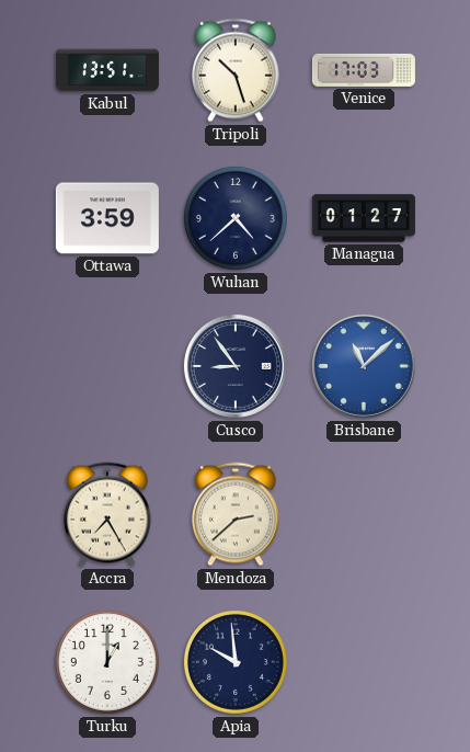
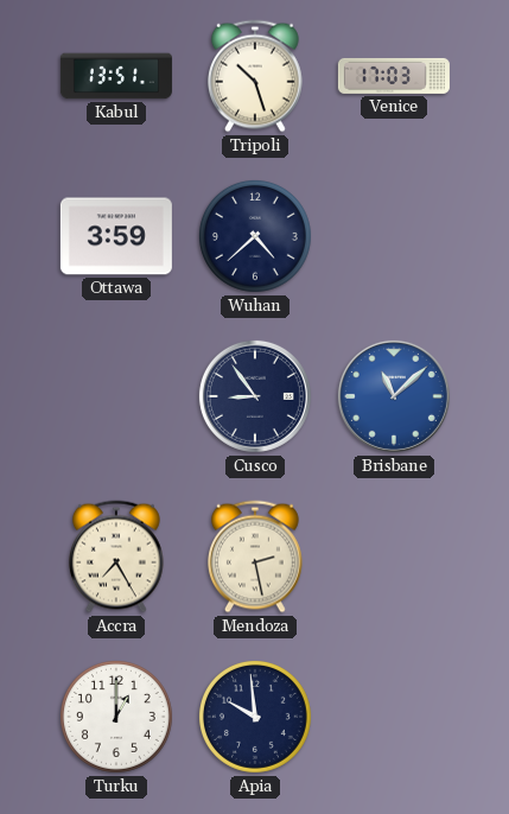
Managua: 01:27 -> none (364, 218)
Mendoza: 2:38 -> 2:28 (255, 557)
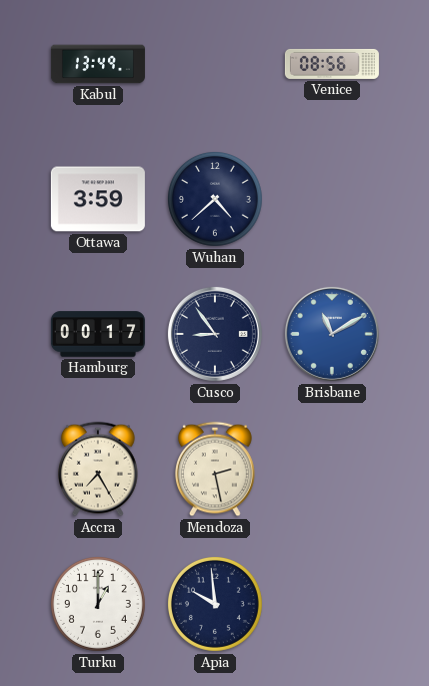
Kabul: 13:51 -> 13:49 (98, 64)
Tripoli: 10:27 -> none (255, 76)
Venice: 17:03 -> 08:56 (332, 64)
Hamburg: none -> 00:17 (98, 334)
Brisbane: 11:08 -> 11:10 (332, 334)
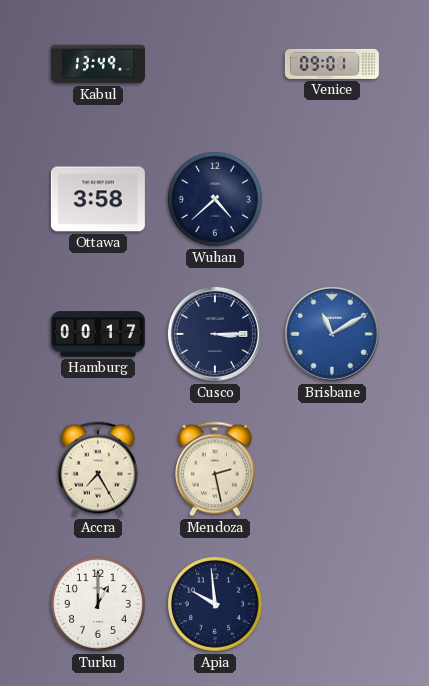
Venice: 08:56 -> 09:01 (332, 64)
Ottawa: 3:59 -> 3:58 (98, 199)
Cusco: 8:54 -> 3:15 (215, 334)
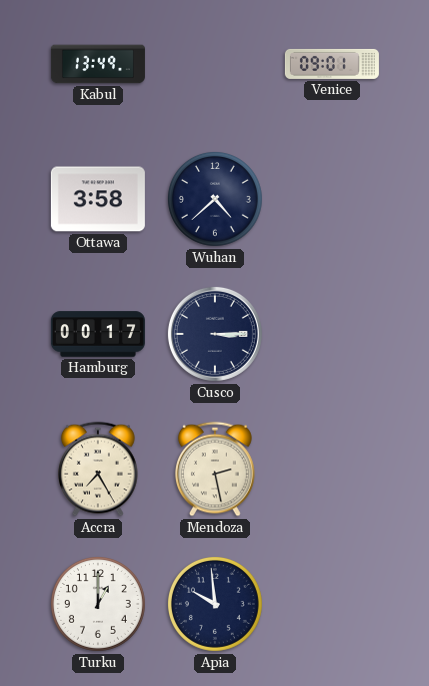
Brisbane: 11:10 -> none (332, 334)
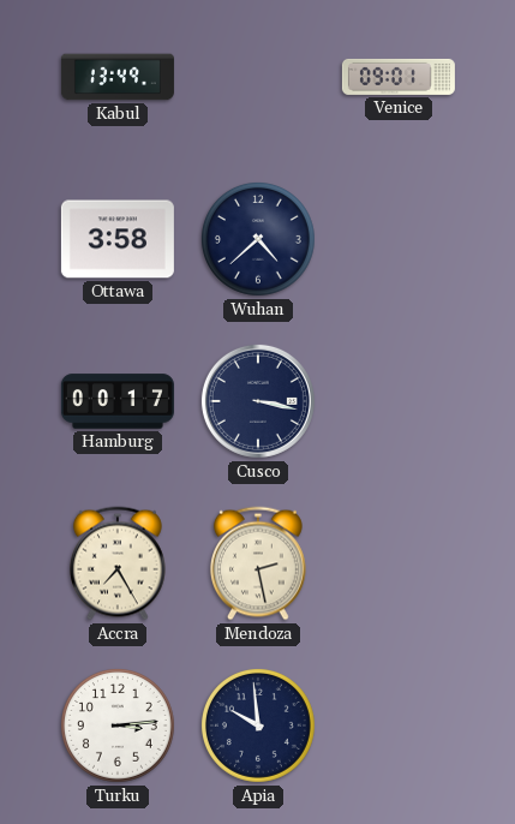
Cusco: 3:15 -> 3:17 (258, 401)
Turku: 1:00 -> 3:14 (118, 726)
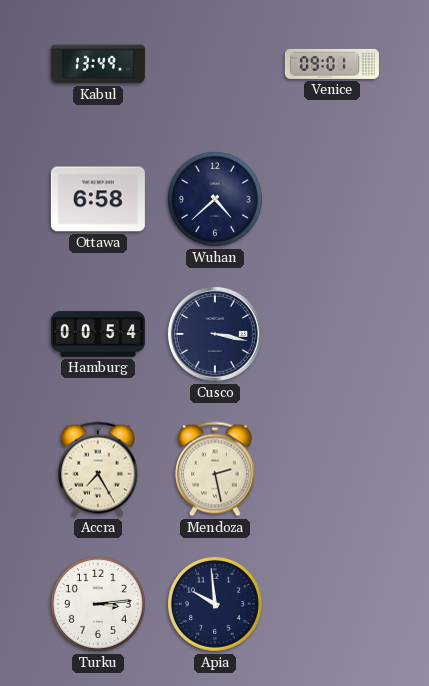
Ottawa: 3:58 -> 6:58 (98, 199)
Hamburg: 00:17 -> 00:54 (98, 334)
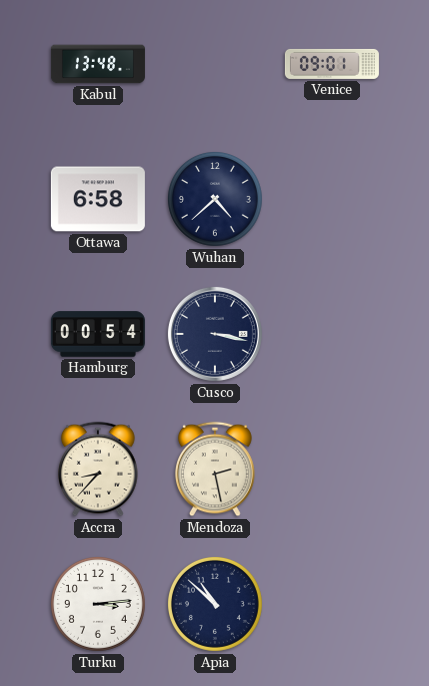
Kabul: 13:49 -> 13:48 (98, 64)
Accra: 7:25 -> 8:37 (98, 469)
Apia: 9:59 -> 10:52 (215, 604)
